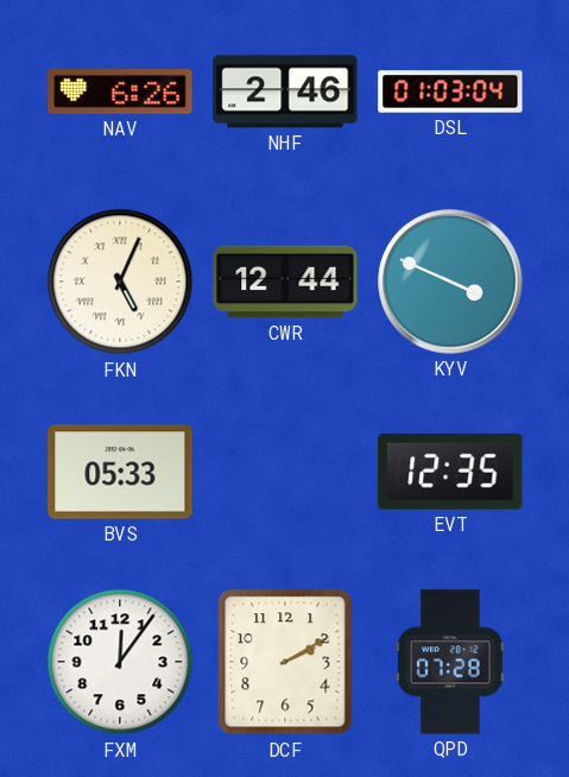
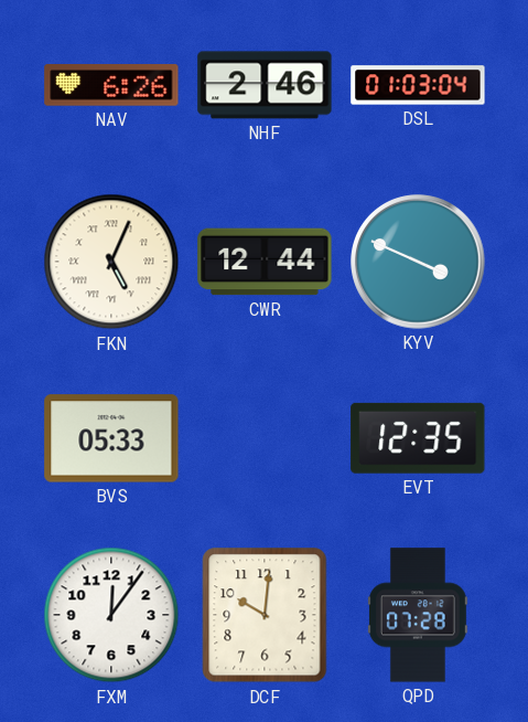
DCF: 2:10 -> 10:01 (265, 615)
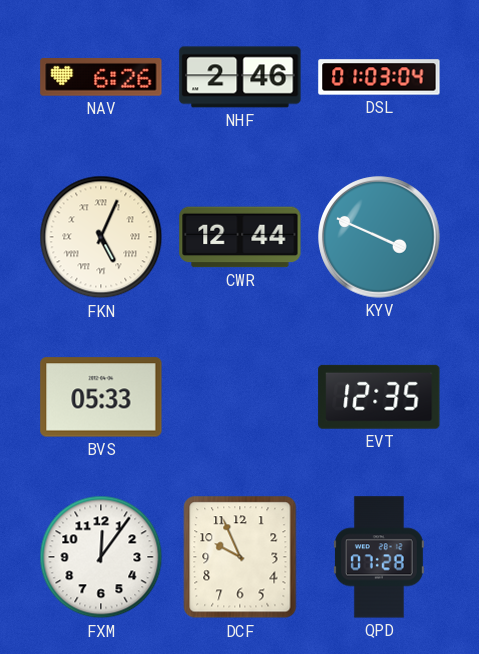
DCF: 10:01 -> 9:56 (240, 557)
